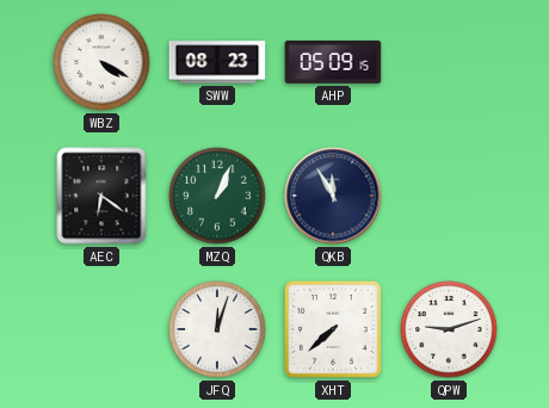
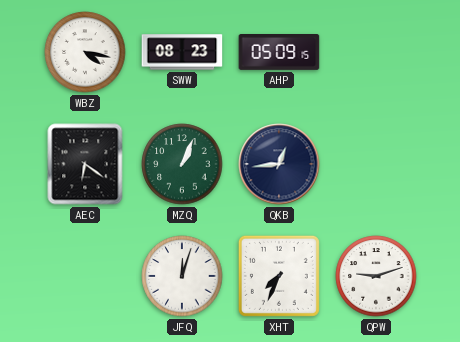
WBZ: 4:20 -> 4:17 (85, 52)
QKB: 11:55 -> 12:44 (279, 164)
XHT: 7:38 -> 7:34 (279, 276)
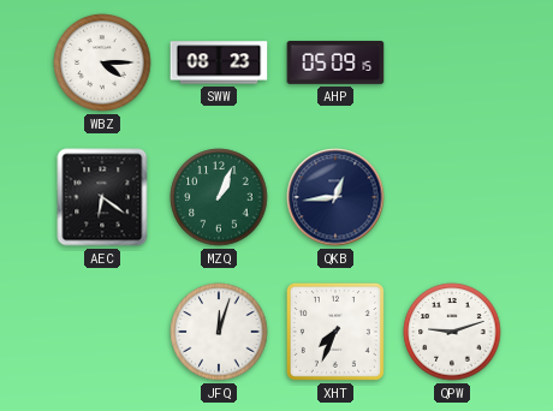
WBZ: 4:17 -> 4:15 (102, 62)
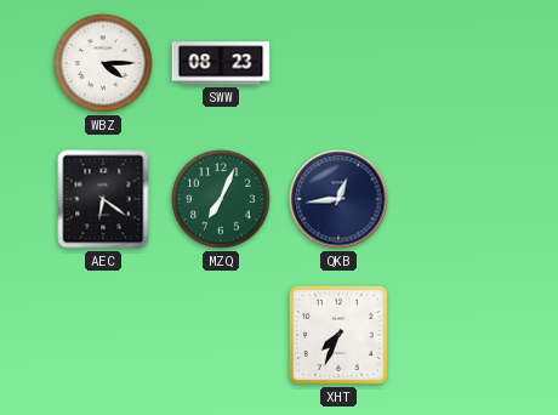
AHP: 05:09 -> none (335, 62)
MZQ: 1:04 -> 7:04 (221, 199)
JFQ: 12:03 -> none (219, 332)
QPW: 9:12 -> none (452, 332)
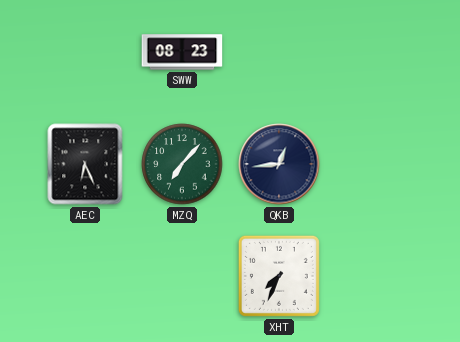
WBZ: 4:15 -> none (103, 63)
AEC: 6:21 -> 6:26 (85, 164)
MZQ: 7:04 -> 7:07 (182, 164)
